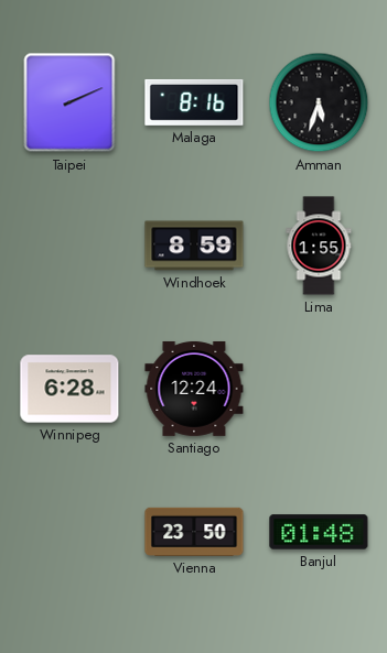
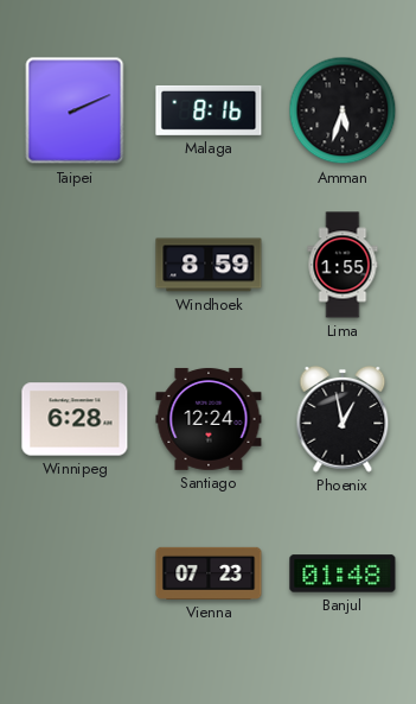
Phoenix: none -> 12:58 (343, 419)
Vienna: 23:50 -> 07:23 (209, 573)
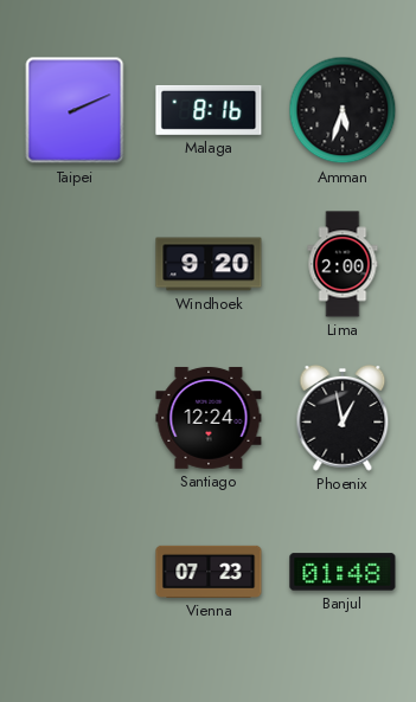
Windhoek: 8:59 -> 9:20 (209, 264)
Lima: 1:55 -> 2:00 (343, 264)
Winnipeg: 6:28 -> none (75, 419)
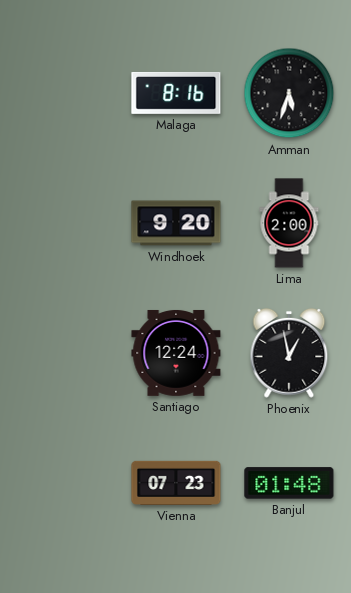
Taipei: 2:11 -> none (75, 110)
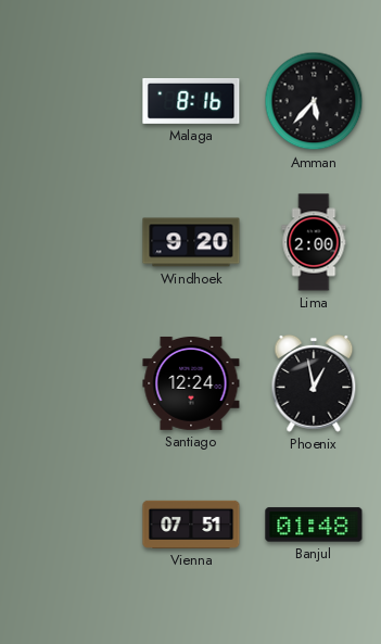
Amman: 5:33 -> 5:37 (314, 101)
Vienna: 07:23 -> 07:51 (191, 525)
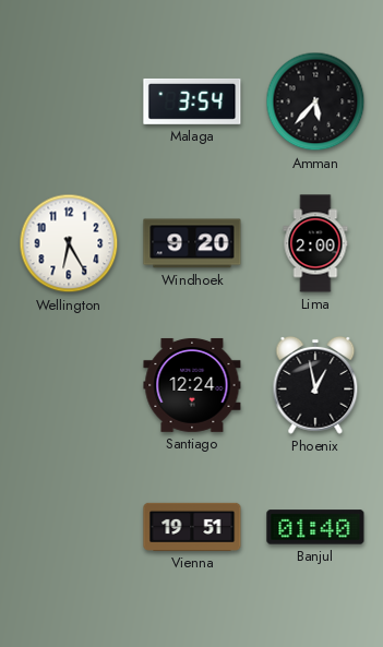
Malaga: 8:16 -> 3:54 (192, 101)
Wellington: none -> 6:25 (69, 243)
Vienna: 07:51 -> 19:51 (192, 527)
Banjul: 01:48 -> 01:40 (315, 527)
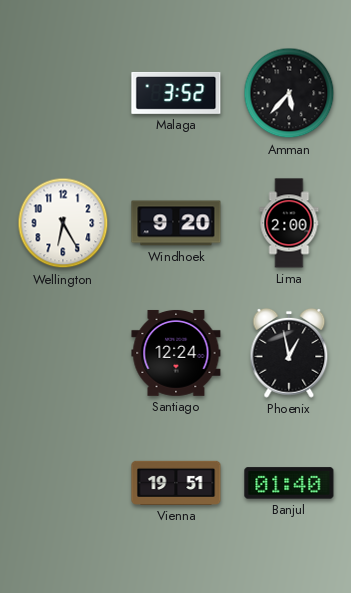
Malaga: 3:54 -> 3:52 (176, 93)
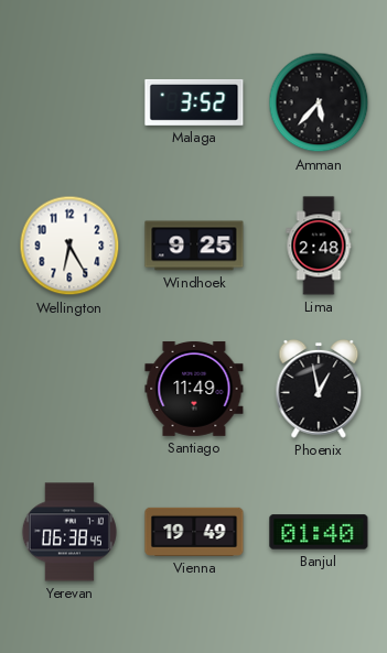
Windhoek: 9:20 -> 9:25 (194, 246)
Lima: 2:00 -> 2:48 (319, 246)
Santiago: 12:24 -> 11:49 (194, 389)
Yerevan: none -> 06:38 (69, 532)
Vienna: 19:51 -> 19:49 (194, 532)
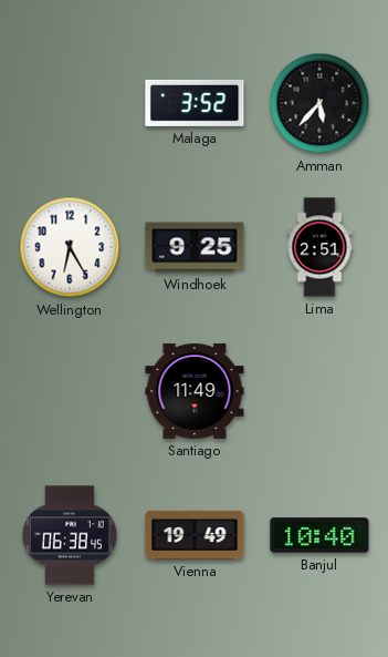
Lima: 2:48 -> 2:51 (319, 247)
Phoenix: 12:58 -> none (319, 389)
Banjul: 01:40 -> 10:40 (319, 535)
